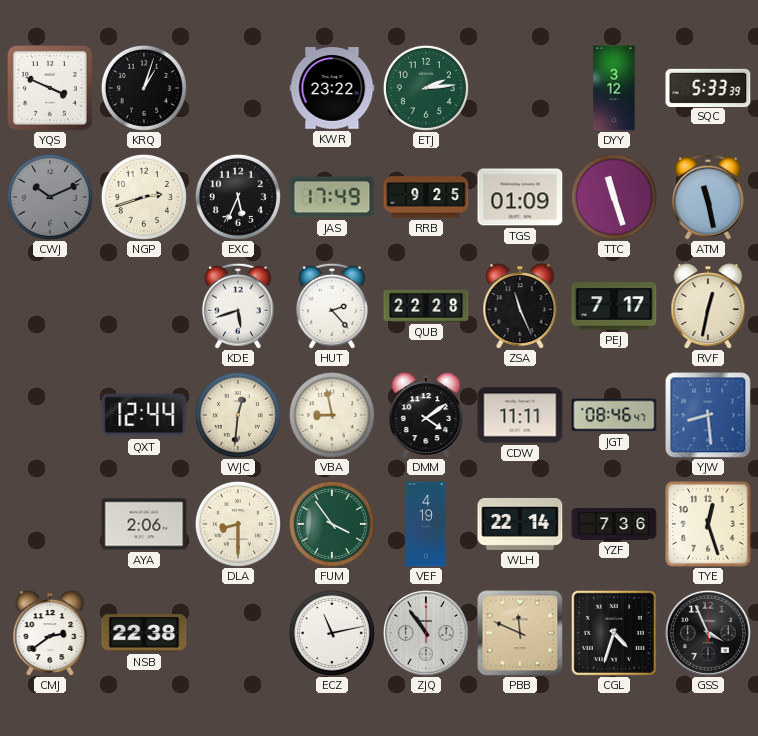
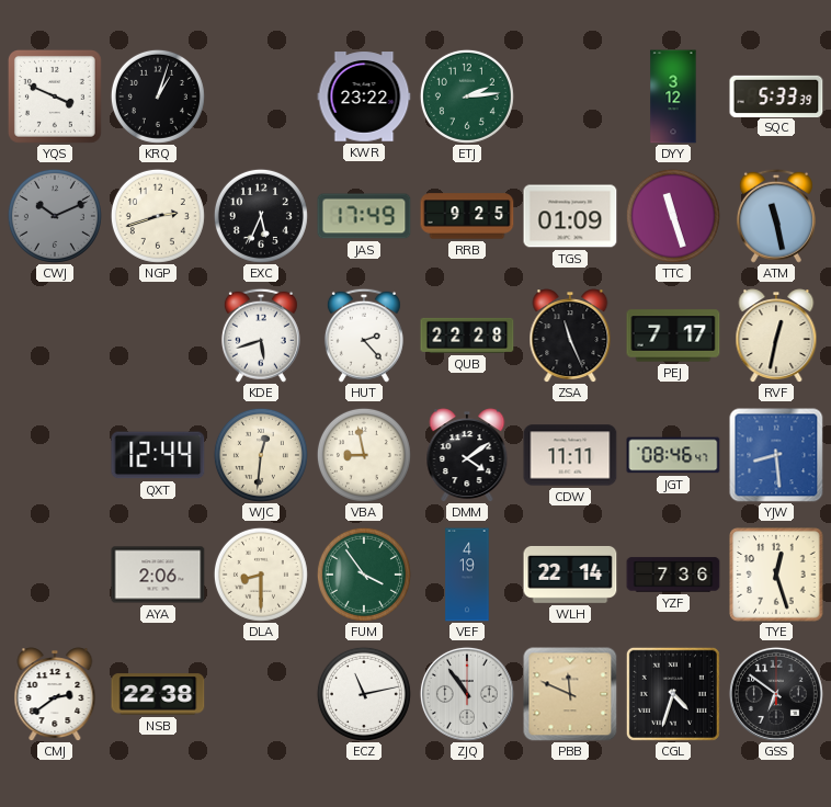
GSS: 3:56 -> 6:51 (776, 694)
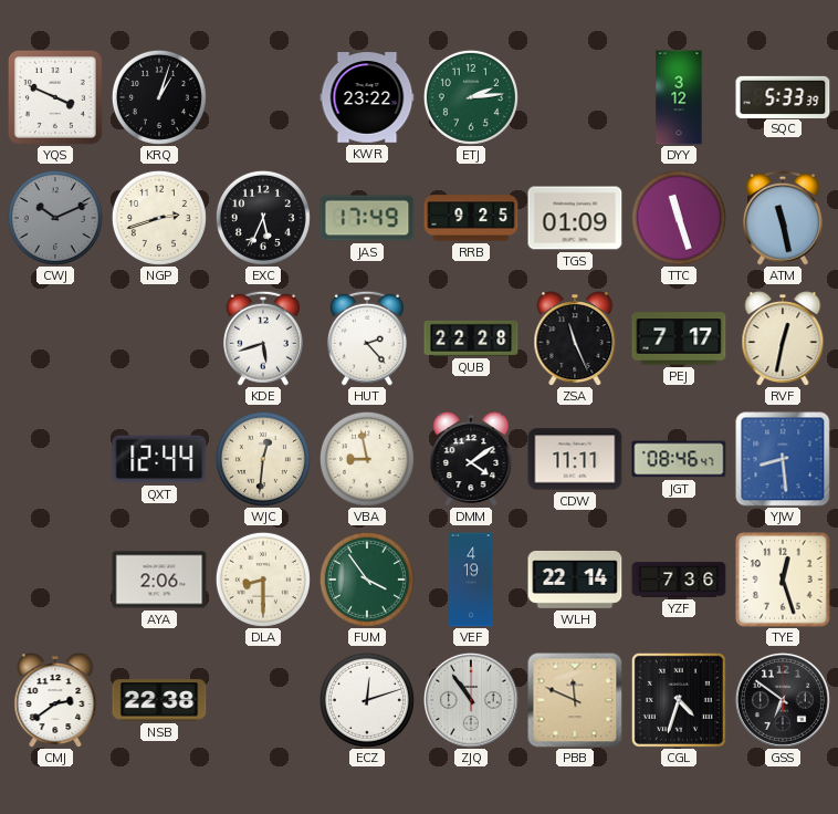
ECZ: 11:13 -> 12:12 (367, 700)
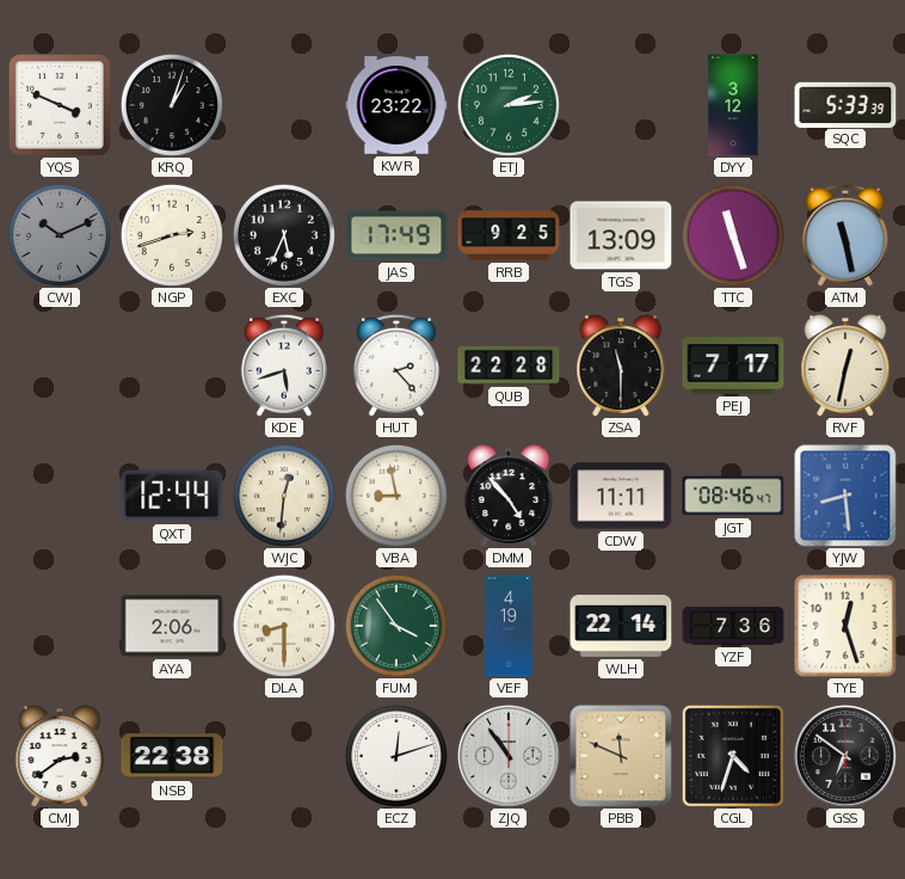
TGS: 01:09 -> 13:09 (621, 235)
ZSA: 11:26 -> 11:30 (621, 365)
DMM: 4:09 -> 4:53 (509, 496)
